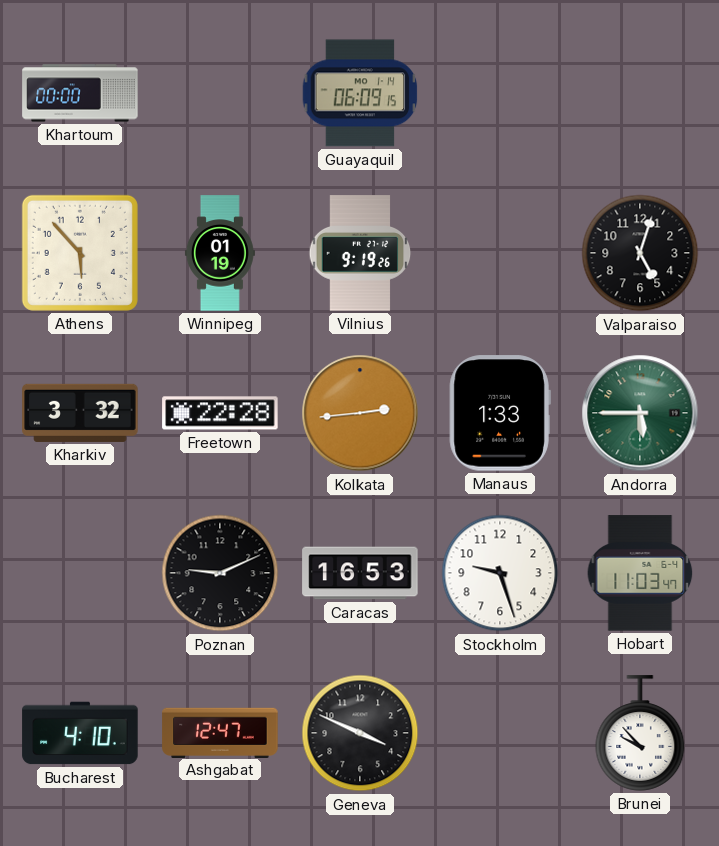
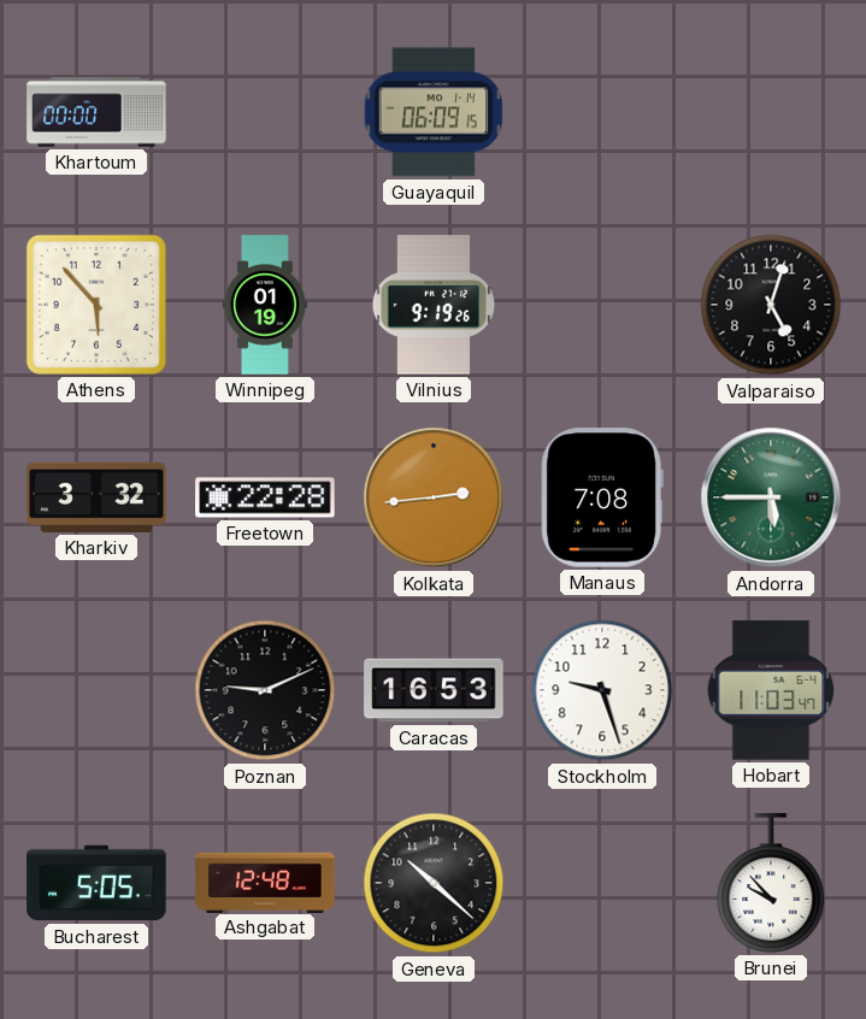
Manaus: 1:33 -> 7:08 (602, 497)
Bucharest: 4:10 -> 5:05 (96, 883)
Ashgabat: 12:47 -> 12:48 (265, 882)
Geneva: 3:49 -> 10:22 (434, 883)
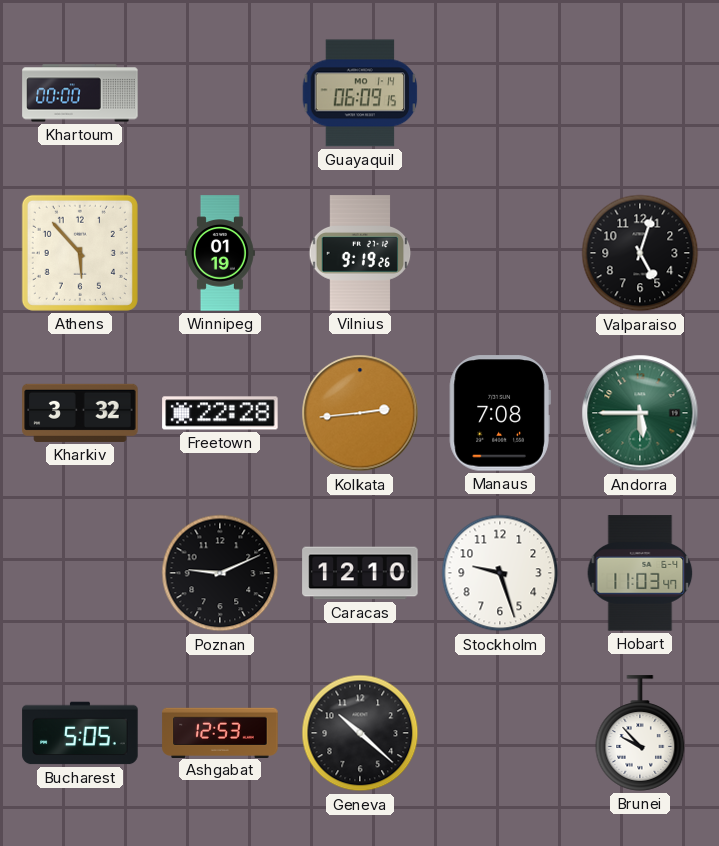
Caracas: 16:53 -> 12:10 (360, 573)
Ashgabat: 12:48 -> 12:53 (220, 732)
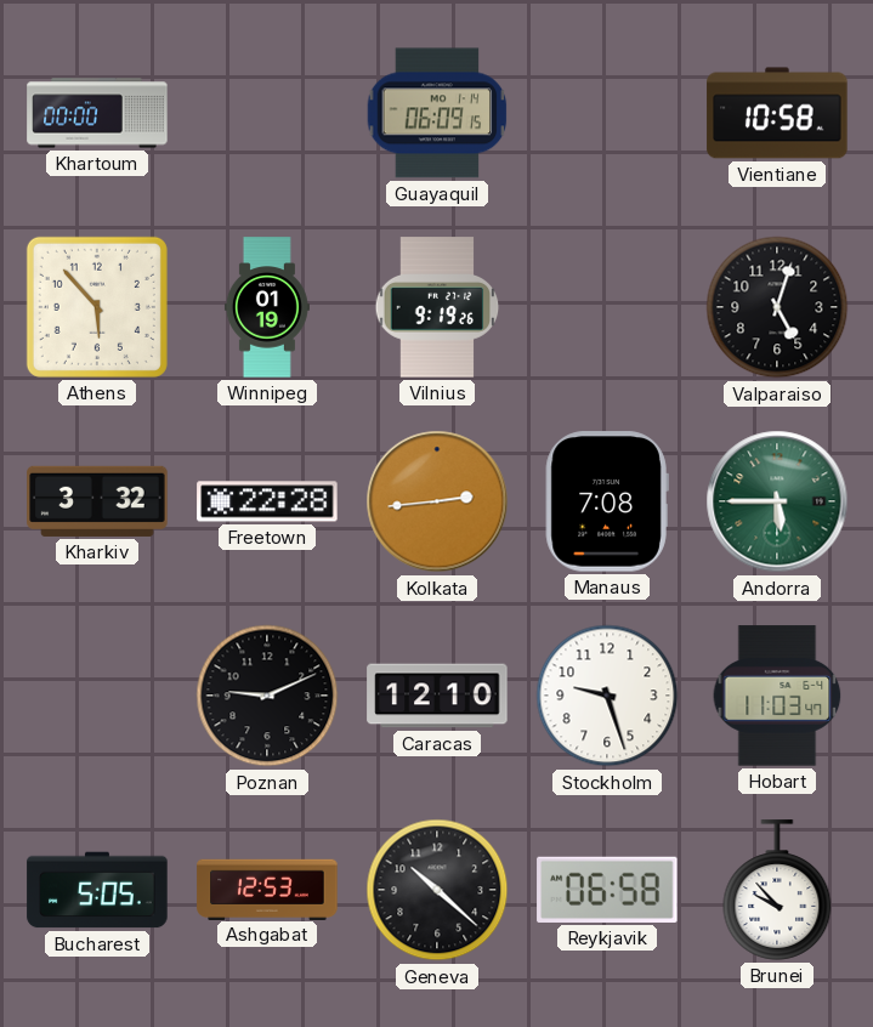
Vientiane: none -> 10:58 (777, 113)
Reykjavik: none -> 06:58 (607, 890)
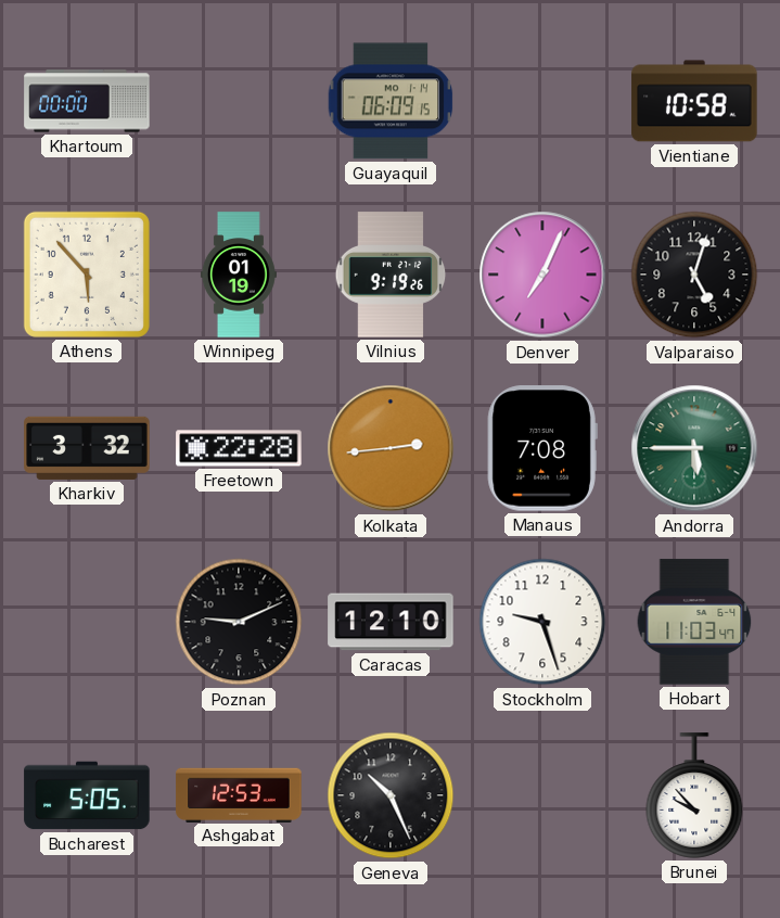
Denver: none -> 7:04 (542, 275)
Geneva: 10:22 -> 10:26 (391, 795)
Reykjavik: 06:58 -> none (607, 890)
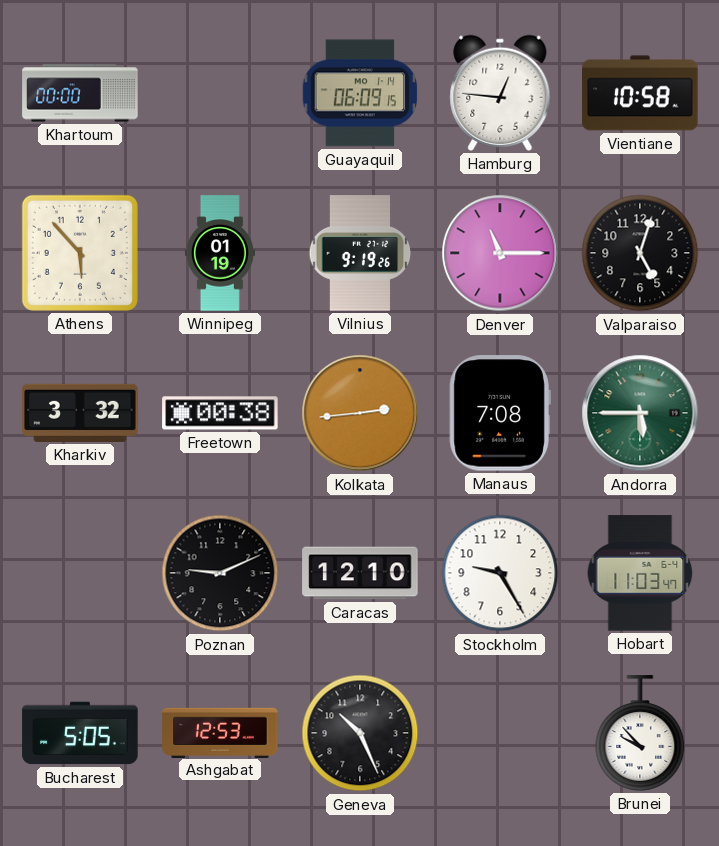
Hamburg: none -> 12:46 (500, 93)
Denver: 7:04 -> 11:15 (500, 253)
Freetown: 22:28 -> 00:38 (220, 413)
Stockholm: 9:27 -> 9:25 (500, 573)
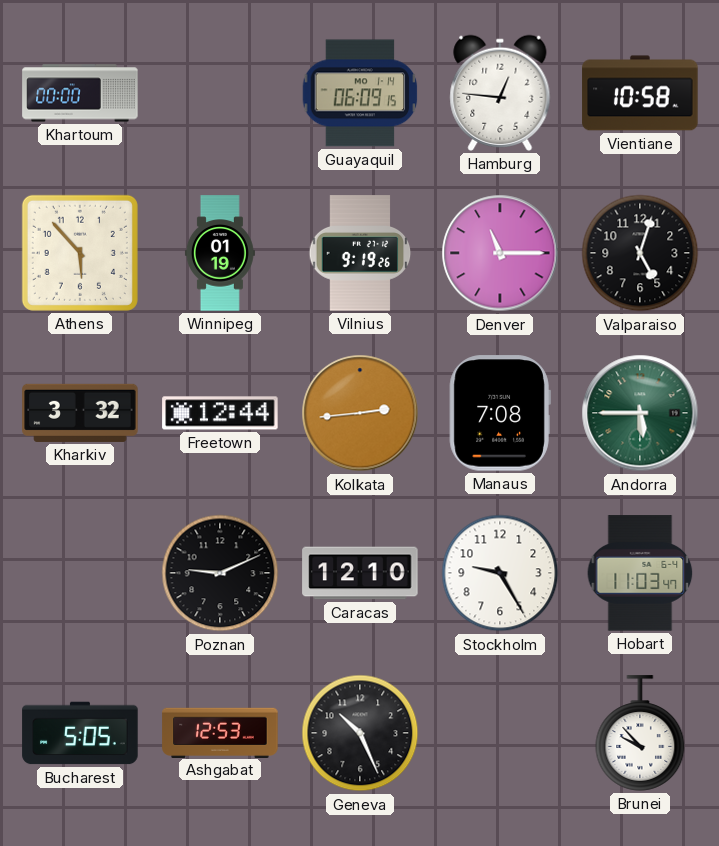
Freetown: 00:38 -> 12:44 (220, 413)
